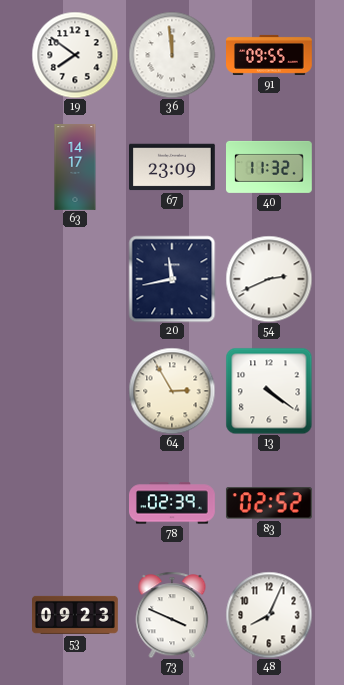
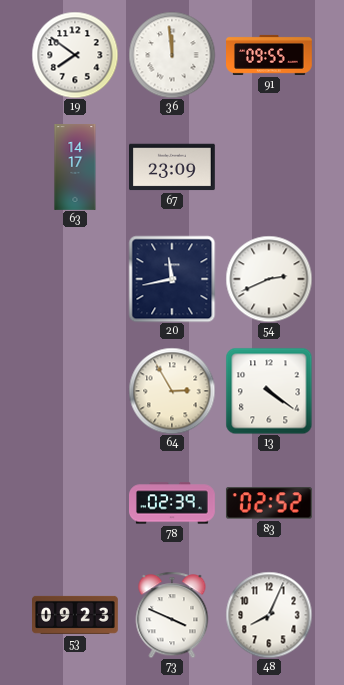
40: 11:32 -> none (270, 167)
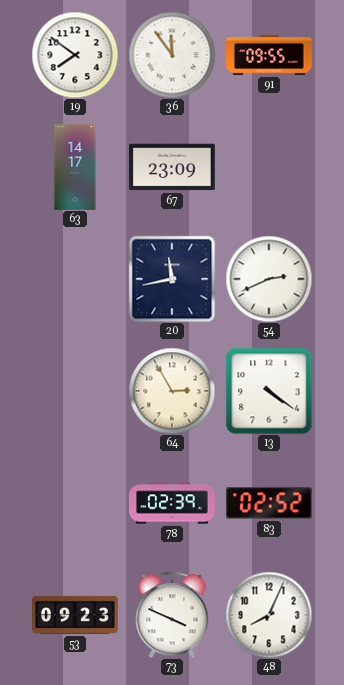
36: 11:59 -> 11:54 (172, 55)
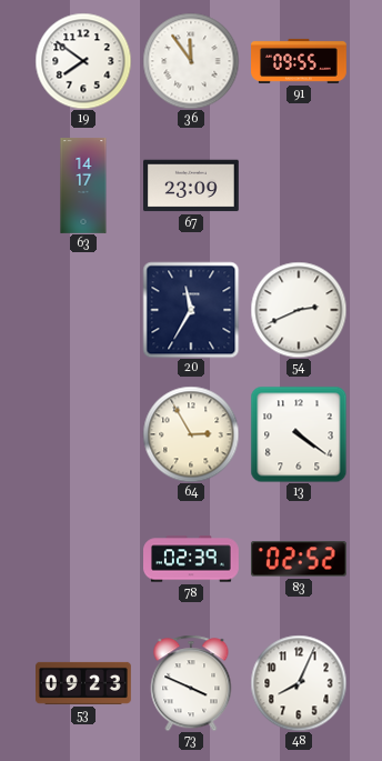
20: 11:43 -> 11:35 (191, 310)
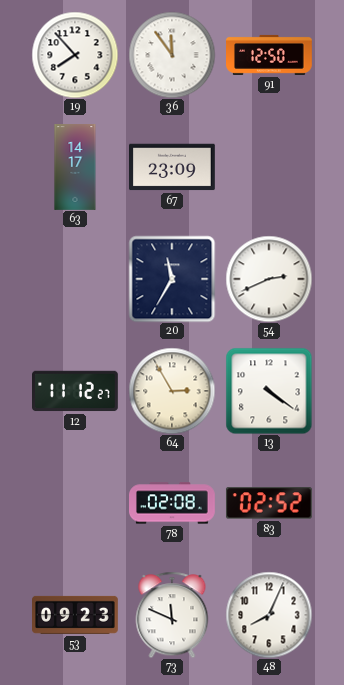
19: 7:51 -> 7:53 (75, 55)
91: 09:55 -> 12:50 (270, 55)
12: none -> 11:12 (76, 391)
78: 02:39 -> 02:08 (173, 503)
73: 3:49 -> 11:49 (172, 615)
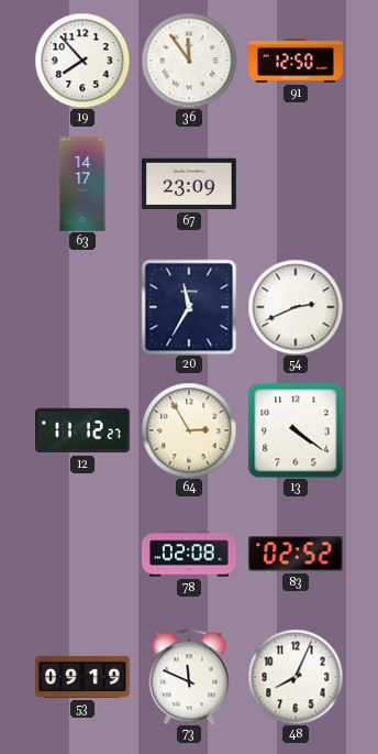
53: 09:23 -> 09:19 (84, 677)
